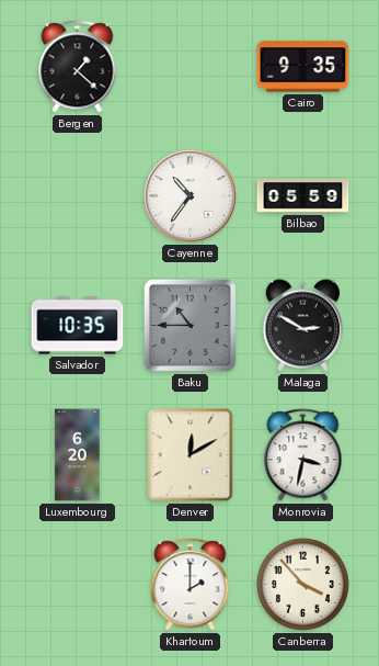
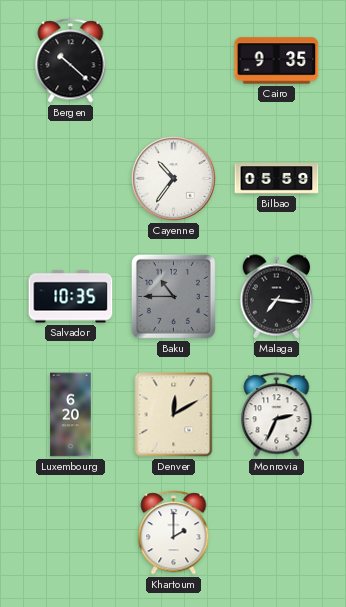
Bergen: 1:22 -> 10:22 (71, 61)
Malaga: 2:50 -> 7:16 (277, 297)
Monrovia: 3:32 -> 2:34 (277, 415)
Canberra: 3:53 -> none (303, 585)
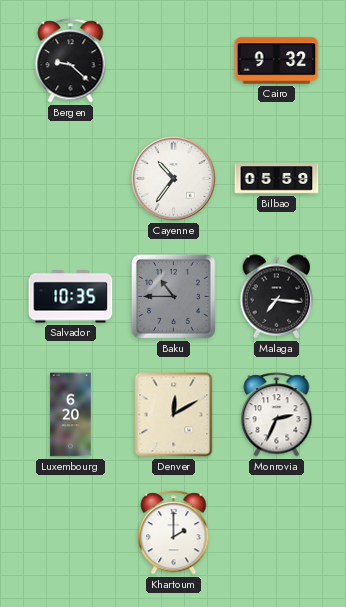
Bergen: 10:22 -> 9:22 (71, 61)
Cairo: 9:35 -> 9:32 (277, 61)
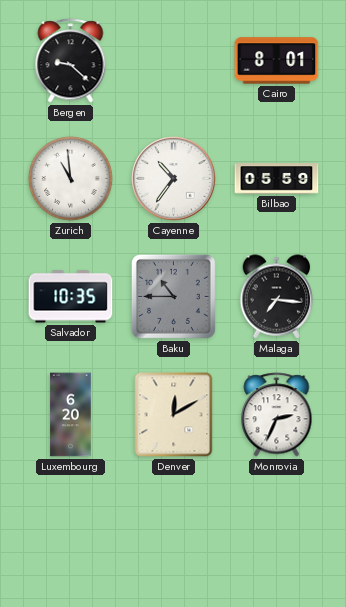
Cairo: 9:32 -> 8:01 (277, 61)
Zurich: none -> 10:59 (71, 179)
Khartoum: 2:00 -> none (174, 533)
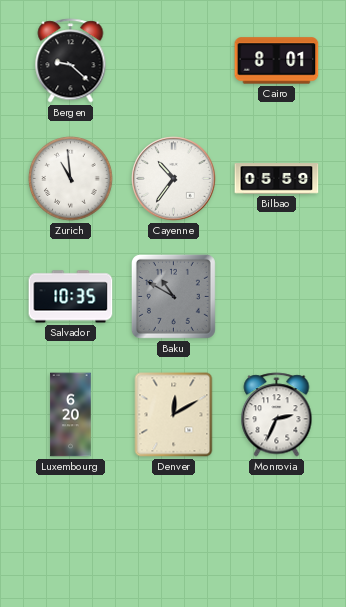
Baku: 10:45 -> 10:50 (173, 296)
Malaga: 7:16 -> none (277, 297)
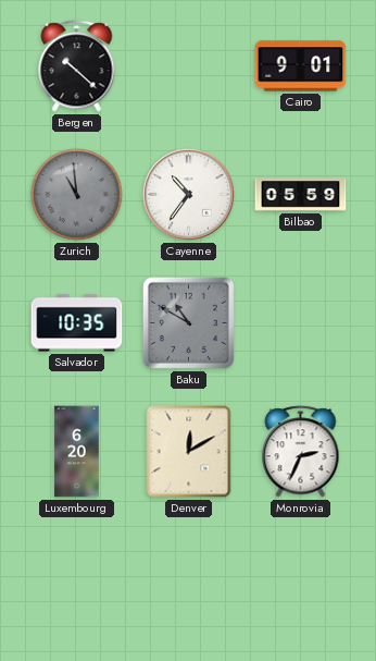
Bergen: 9:22 -> 10:22 (77, 66)
Cairo: 8:01 -> 9:01 (301, 66)
Zurich dial: white -> grey (77, 195)
